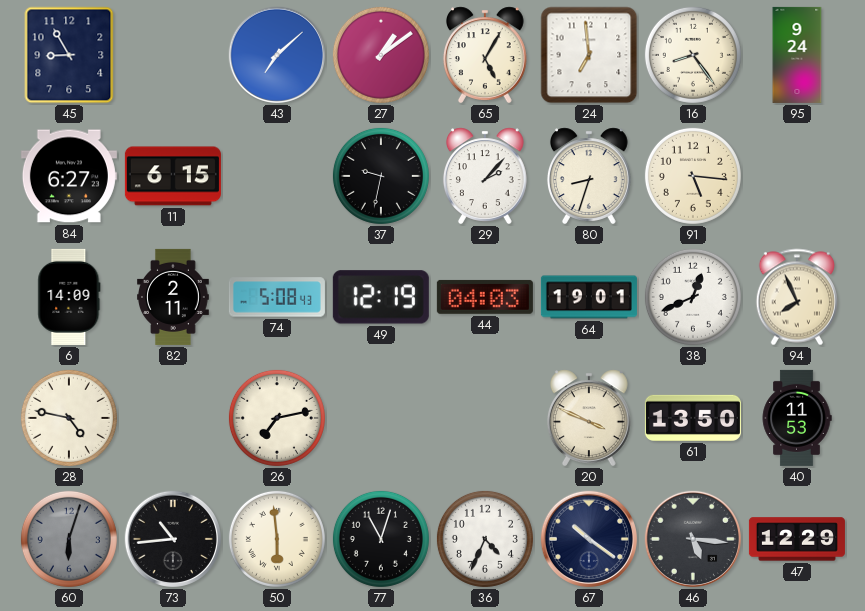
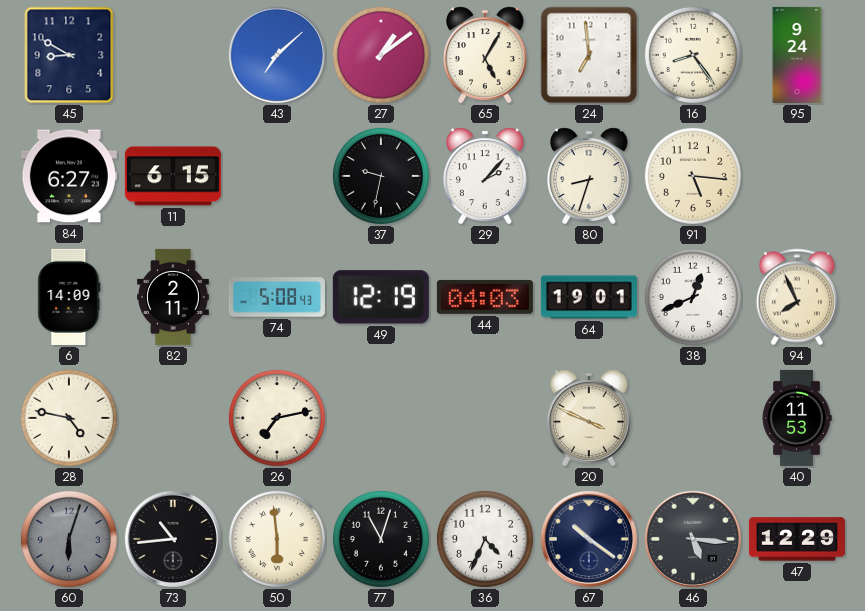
45: 8:55 -> 8:50 (69, 55)
61: 13:50 -> none (693, 418)
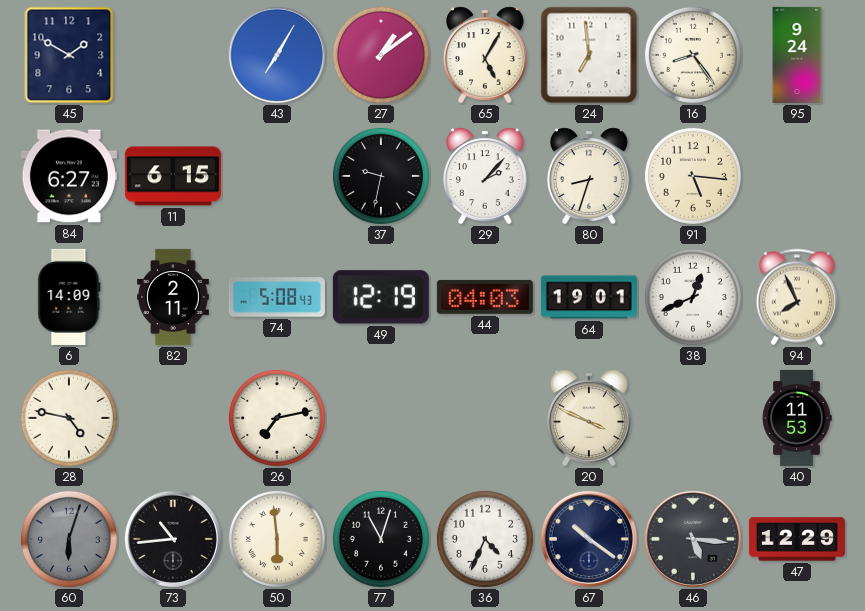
45: 8:50 -> 1:50 (69, 55)
43: 7:08 -> 7:05 (277, 55)
